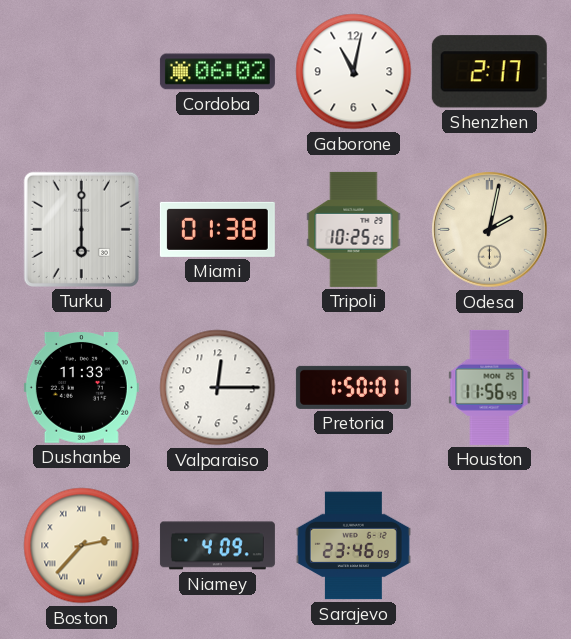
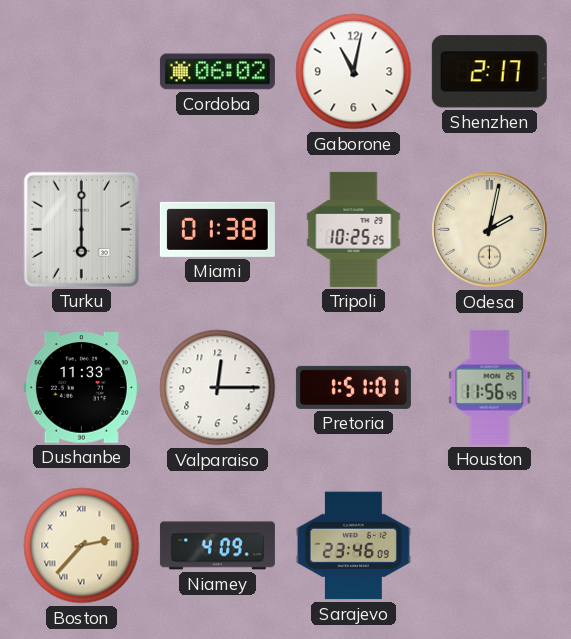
Pretoria: 1:50 -> 1:51 (353, 387)
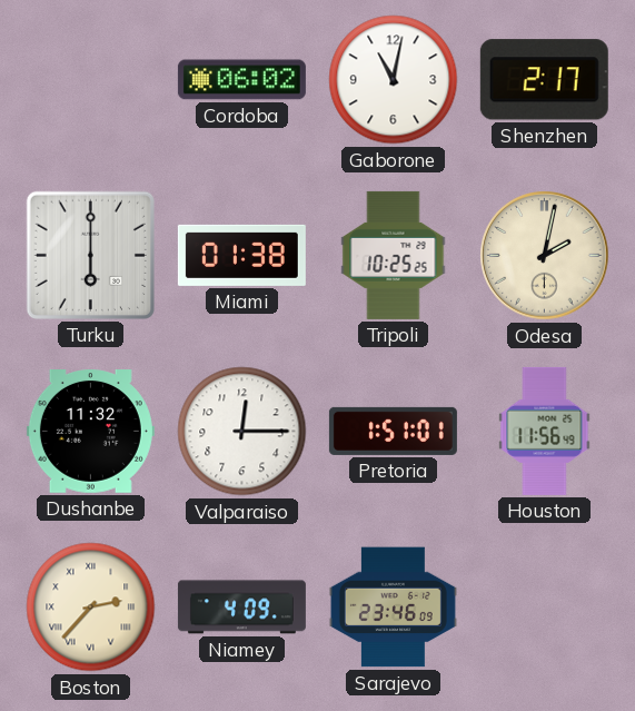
Dushanbe: 11:33 -> 11:32 (90, 432)
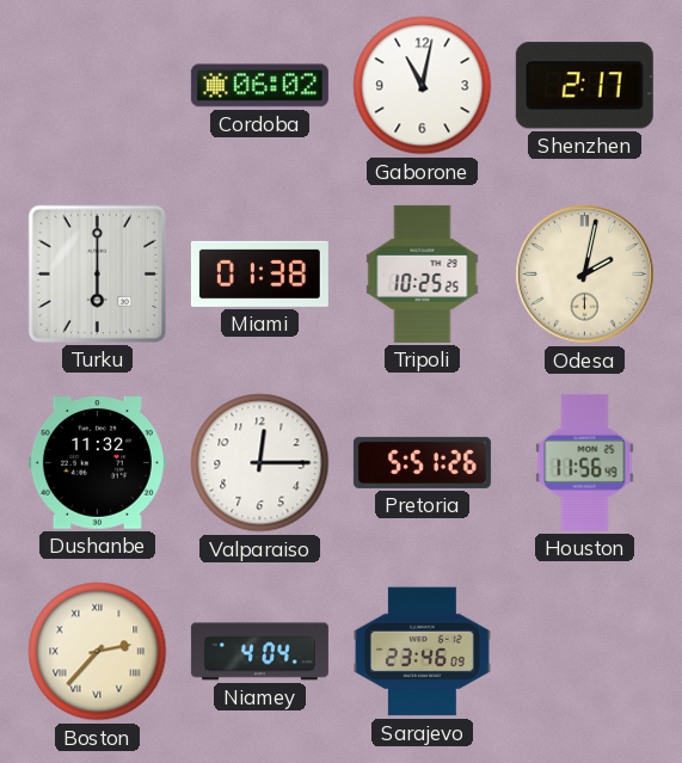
Pretoria: 1:51 -> 5:51 (422, 462)
Niamey: 4:09 -> 4:04 (259, 652)
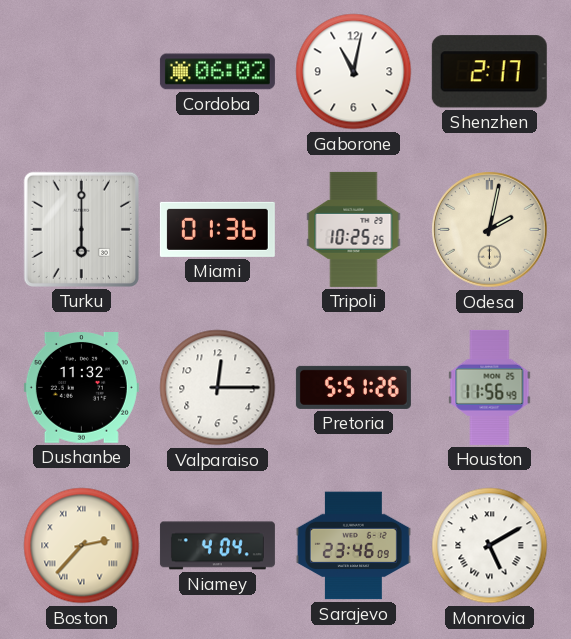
Miami: 01:38 -> 01:36 (217, 229)
Monrovia: none -> 5:10 (490, 546)
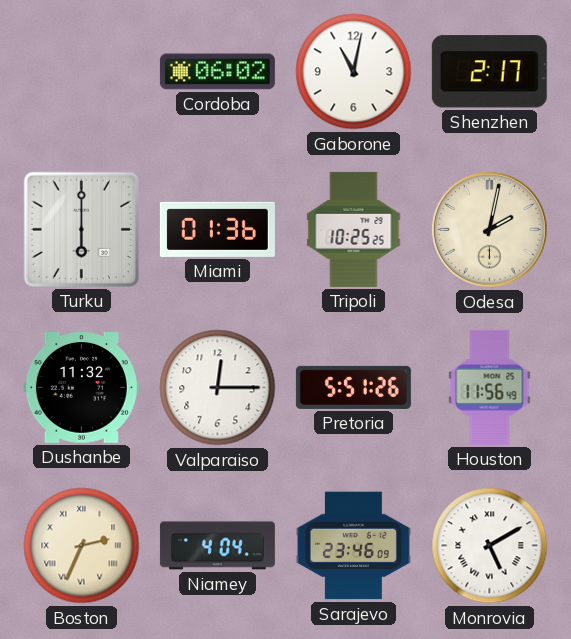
Boston: 2:37 -> 2:34 (82, 546)
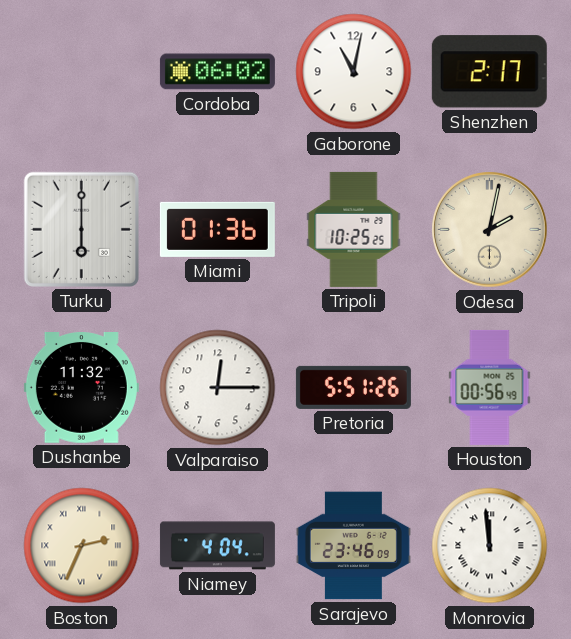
Houston: 11:56 -> 00:56 (490, 387)
Monrovia: 5:10 -> 11:59 (490, 546)
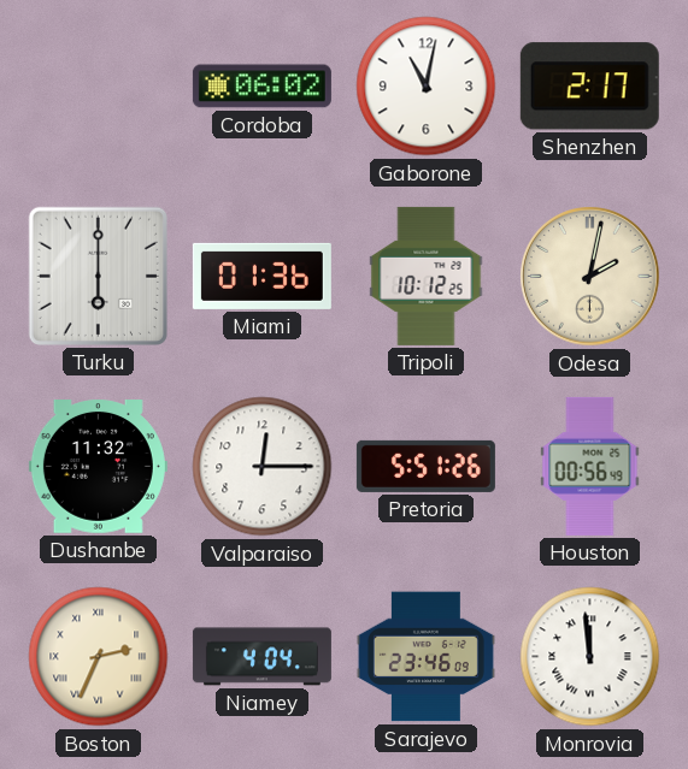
Tripoli: 10:25 -> 10:12 (427, 276)
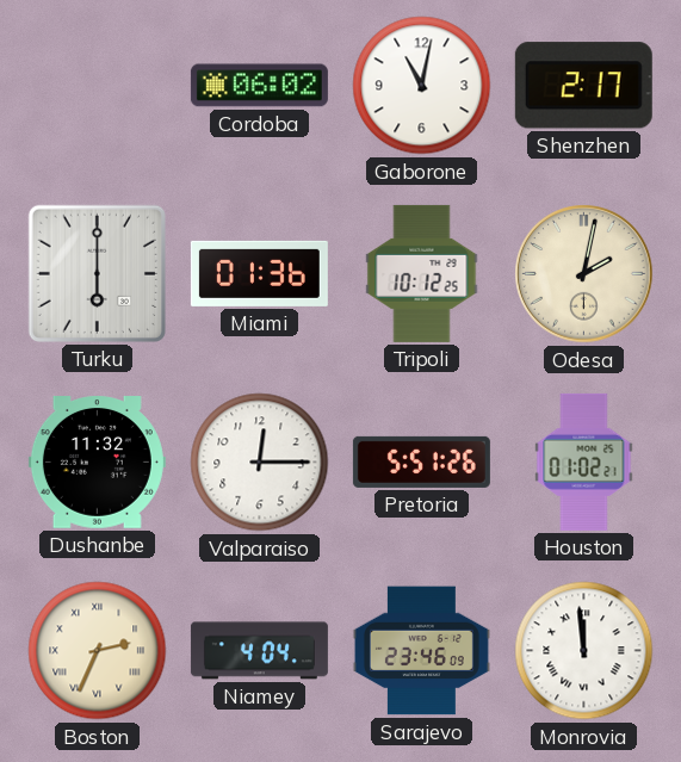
Houston: 00:56 -> 01:02 (584, 461)
